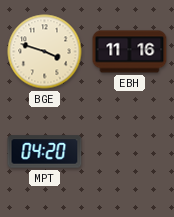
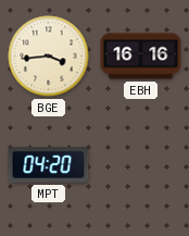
BGE: 3:48 -> 3:44 (49, 57)
EBH: 11:16 -> 16:16 (141, 57)
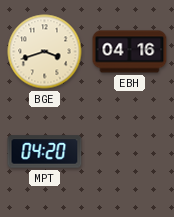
BGE: 3:44 -> 3:42 (45, 52)
EBH: 16:16 -> 04:16 (130, 52)
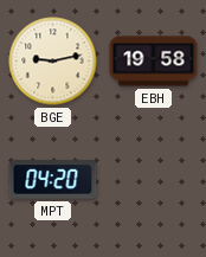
BGE: 3:42 -> 9:13 (53, 62)
EBH: 04:16 -> 19:58 (154, 62)
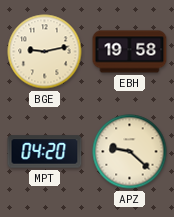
APZ: none -> 9:22 (130, 152)
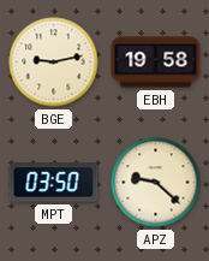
MPT: 04:20 -> 03:50 (54, 183)
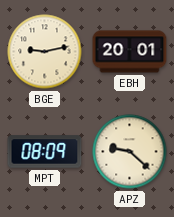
EBH: 19:58 -> 20:01 (130, 52)
MPT: 03:50 -> 08:09 (45, 152)
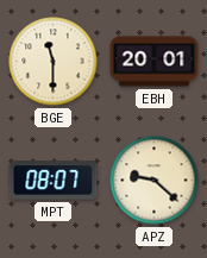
BGE: 9:13 -> 11:30 (54, 62)
MPT: 08:09 -> 08:07 (54, 181)
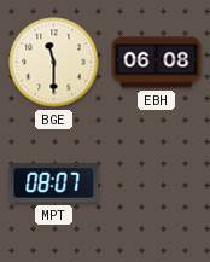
EBH: 20:01 -> 06:08 (157, 63)
APZ: 9:22 -> none (155, 181)
